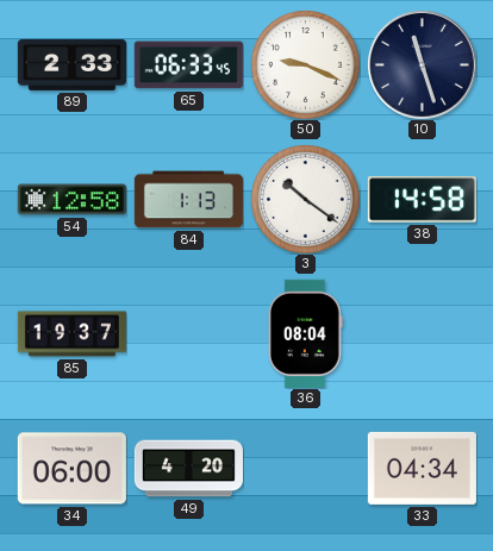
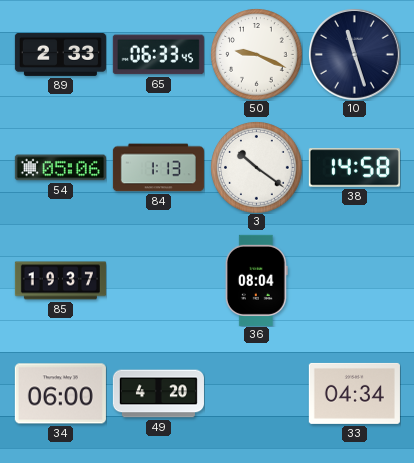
54: 12:58 -> 05:06 (60, 168)
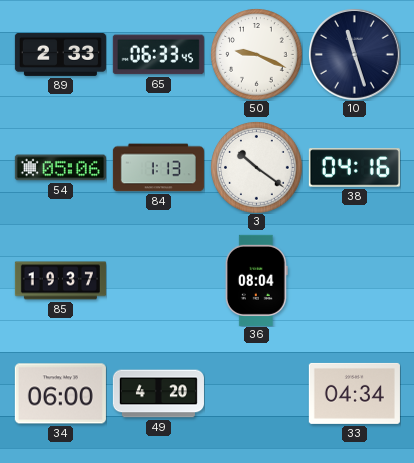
38: 14:58 -> 04:16 (354, 168)
